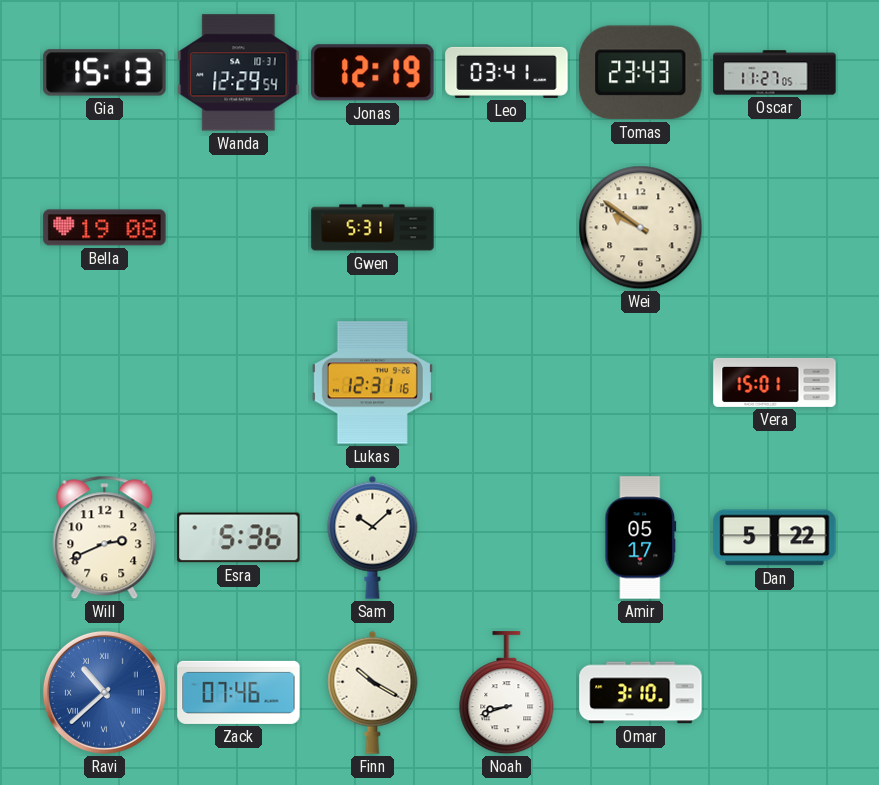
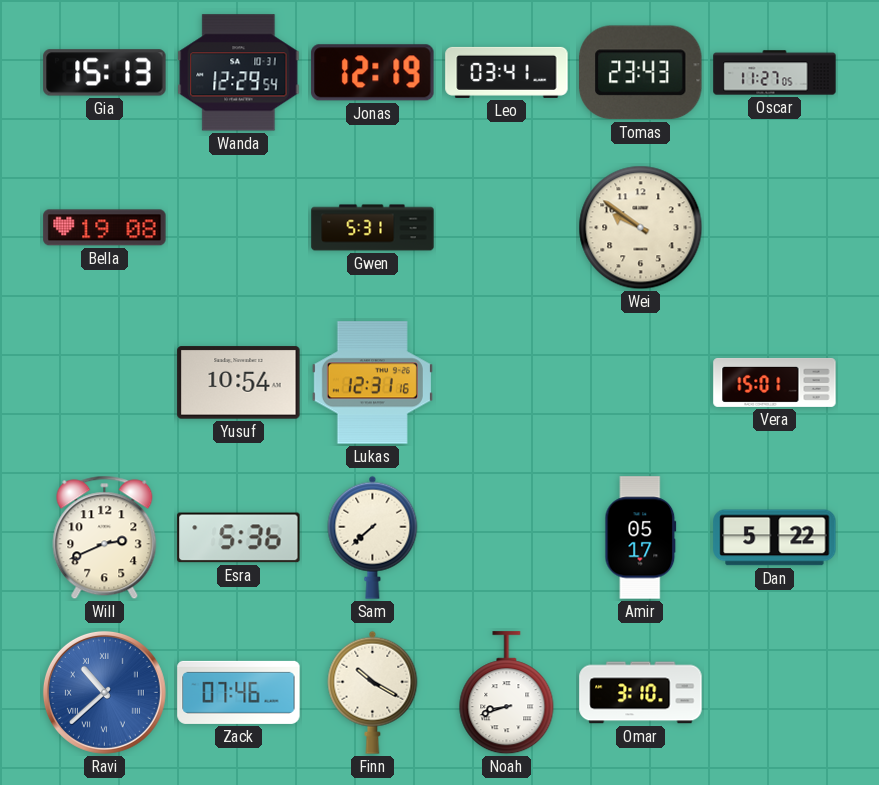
Yusuf: none -> 10:54 (239, 383)
Sam: 10:08 -> 7:38 (373, 537)
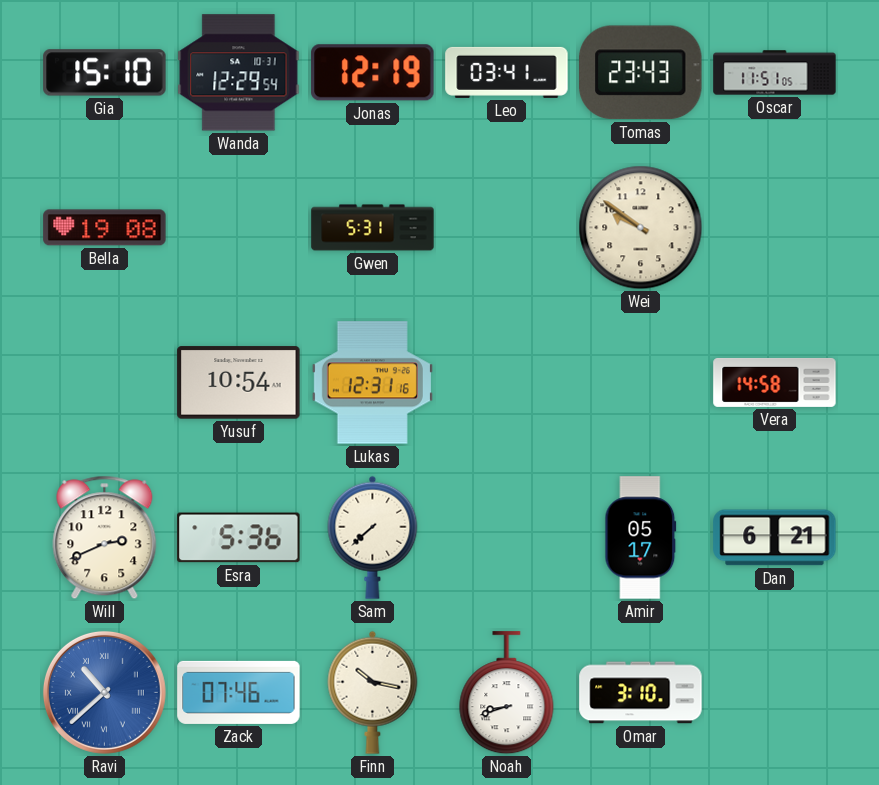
Gia: 15:13 -> 15:10 (105, 73)
Oscar: 11:27 -> 11:51 (775, 73)
Vera: 15:01 -> 14:58 (775, 382)
Dan: 5:22 -> 6:21 (775, 538)
Finn: 10:20 -> 10:17 (373, 692)
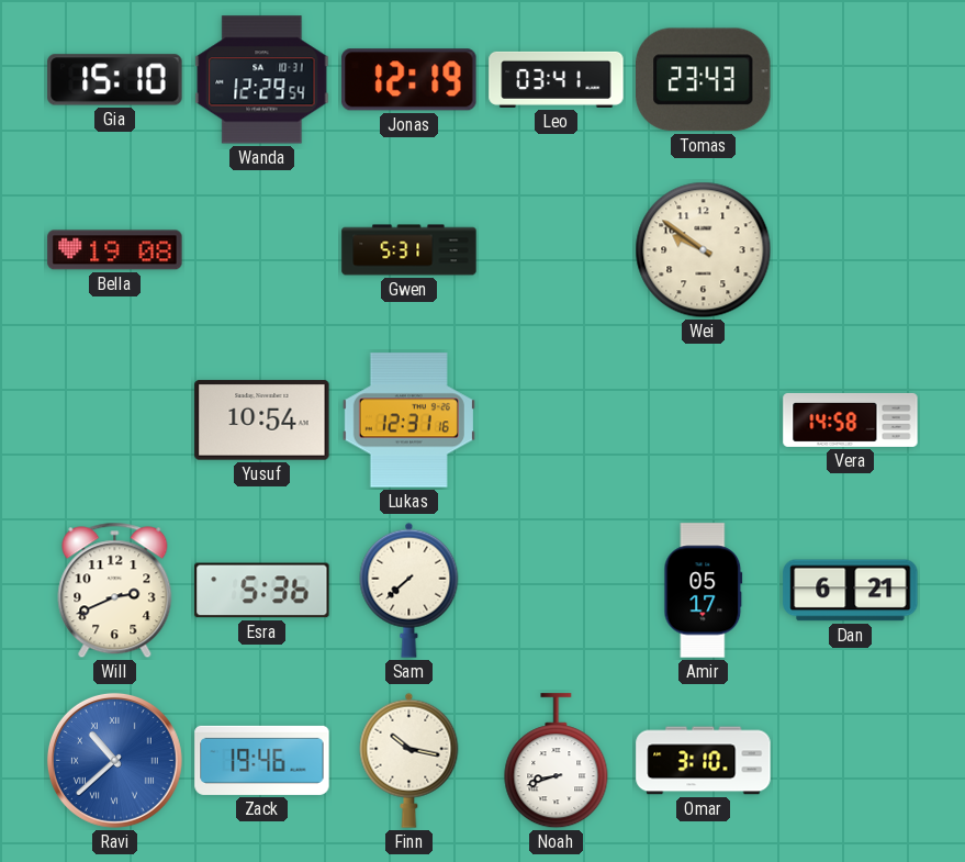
Oscar: 11:51 -> none (775, 73)
Zack: 07:46 -> 19:46 (262, 760)
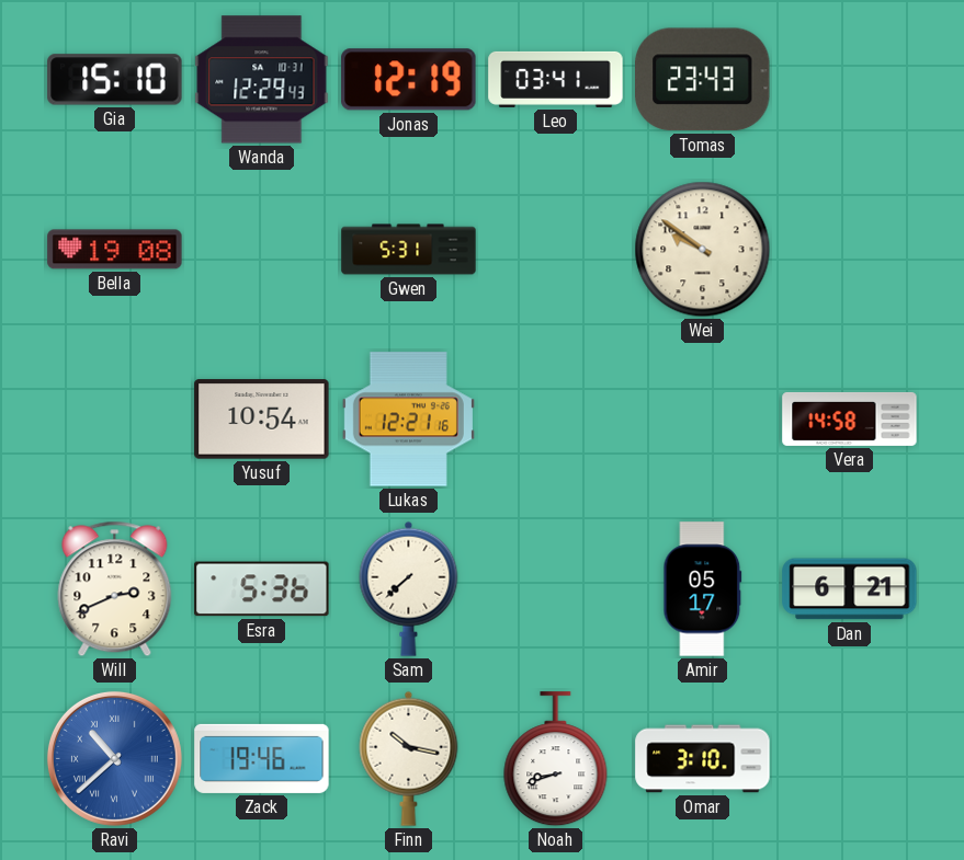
Wanda: 12:29:54 -> 12:29:43 (262, 80)
Lukas: 12:31 -> 12:21 (408, 420)
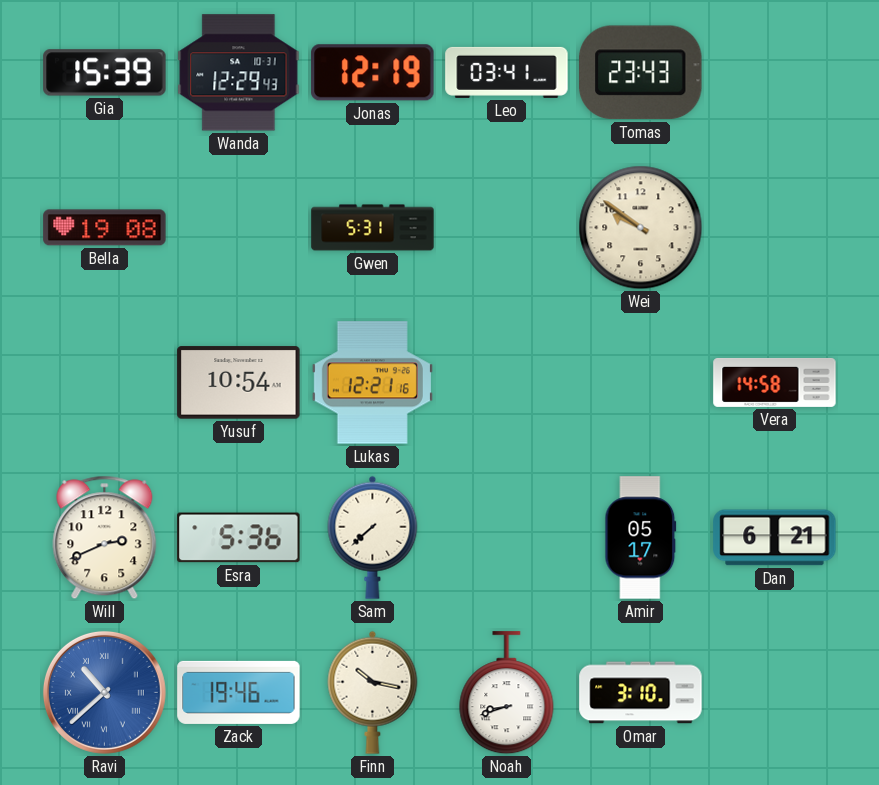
Gia: 15:10 -> 15:39 (105, 73)
